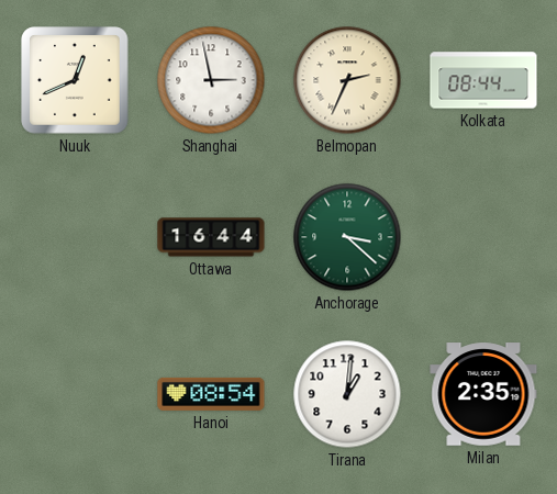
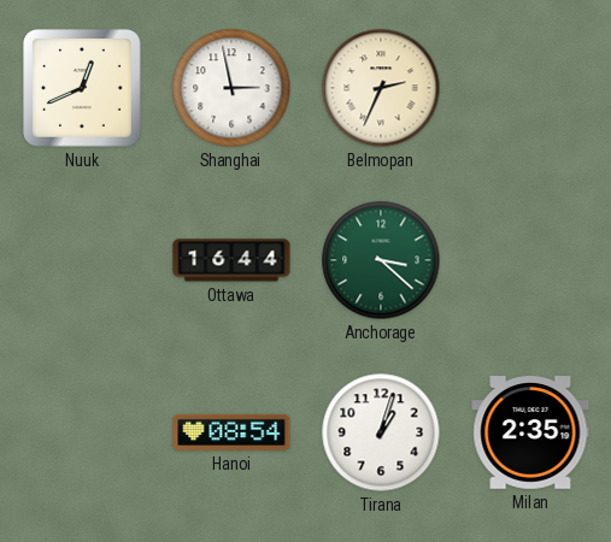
Kolkata: 08:44 -> none (483, 80)
Tirana: 1:01 -> 1:03 (381, 432)
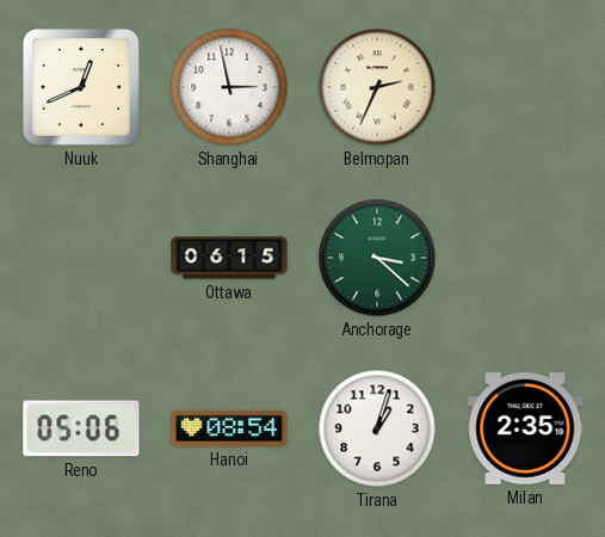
Ottawa: 16:44 -> 06:15 (229, 258)
Reno: none -> 05:06 (81, 428)
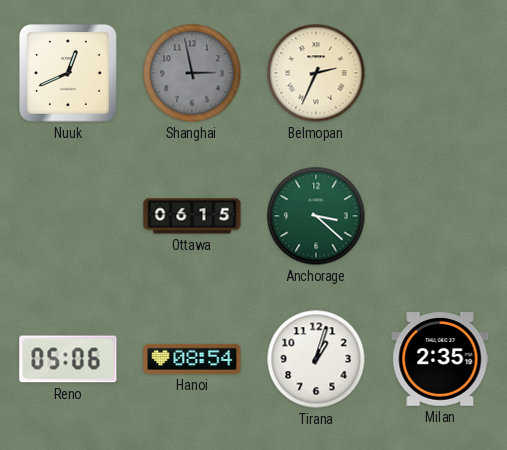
Shanghai dial: white -> grey (192, 73)
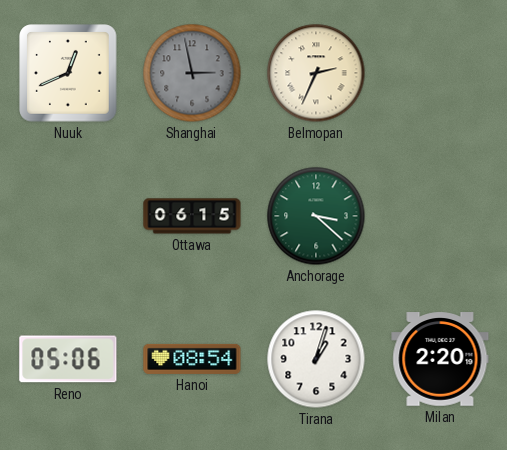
Milan: 2:35 -> 2:20 (440, 359)
